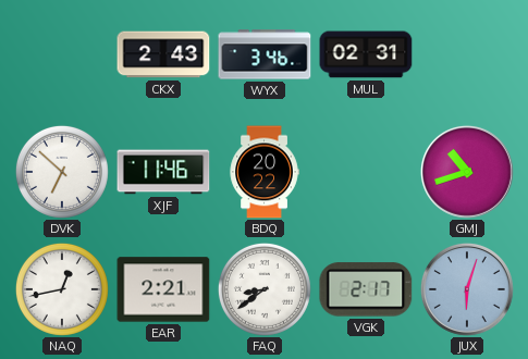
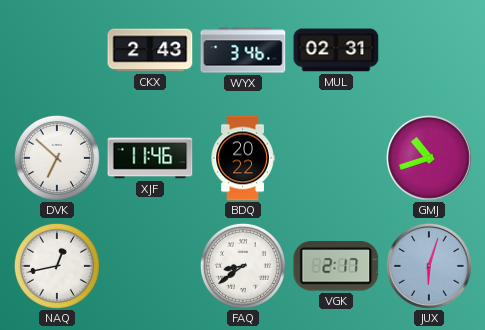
EAR: 2:21 -> none (163, 289)
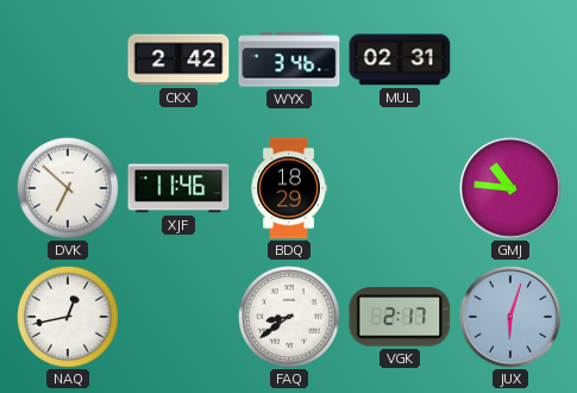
CKX: 2:43 -> 2:42 (178, 60)
BDQ: 20:22 -> 18:29 (289, 188)
GMJ: 10:42 -> 10:46 (510, 188)
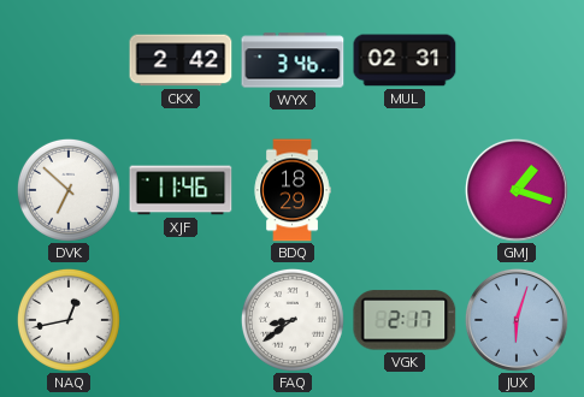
GMJ: 10:46 -> 1:18 (517, 190)
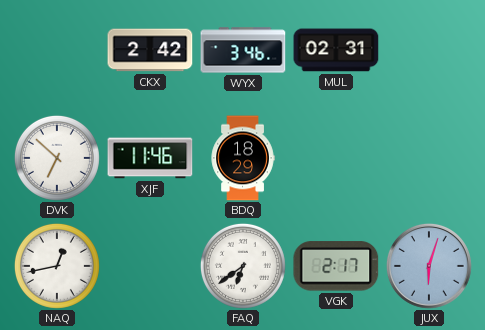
GMJ: 1:18 -> none (517, 190)
FAQ: 8:39 -> 6:39 (243, 266)
